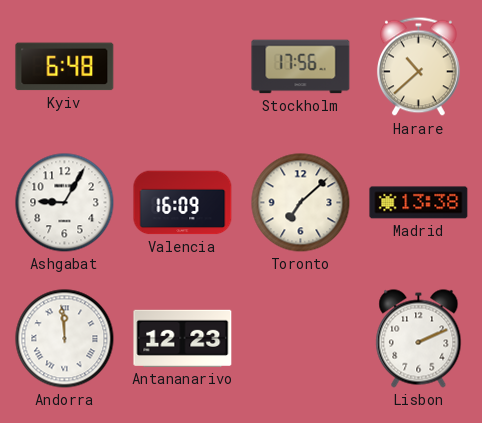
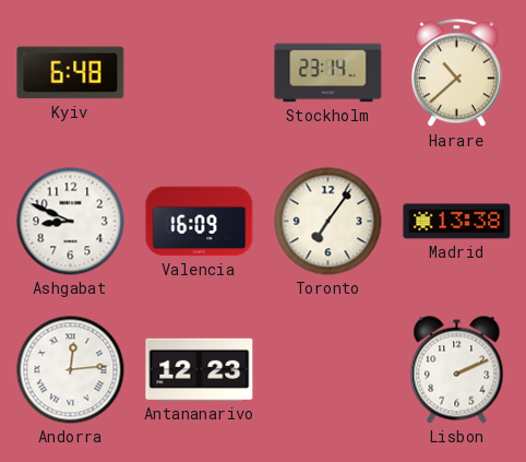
Stockholm: 17:56 -> 23:14 (328, 73)
Ashgabat: 9:05 -> 8:49 (71, 222)
Toronto: 7:08 -> 7:06 (328, 222)
Andorra: 11:59 -> 12:14 (71, 370)
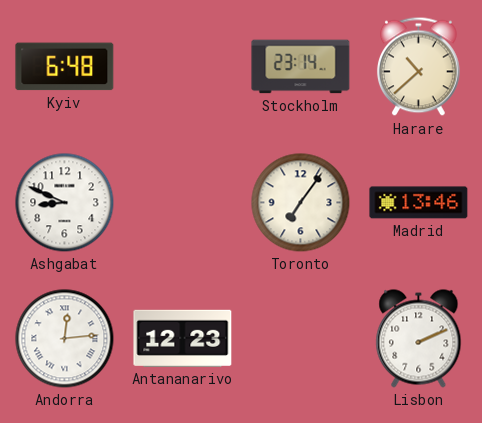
Valencia: 16:09 -> none (200, 222)
Madrid: 13:38 -> 13:46 (419, 203)
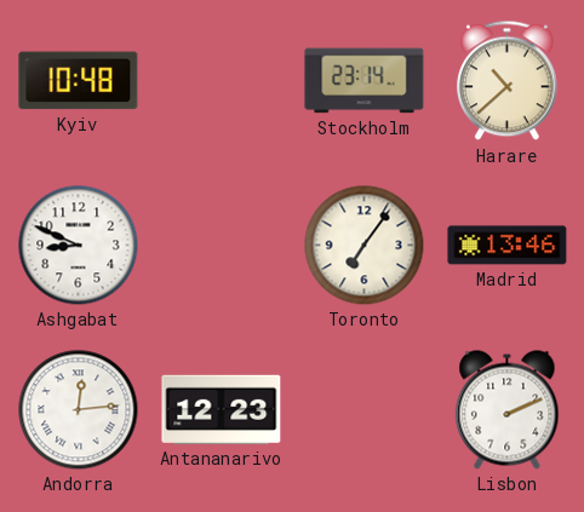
Kyiv: 6:48 -> 10:48 (79, 81)
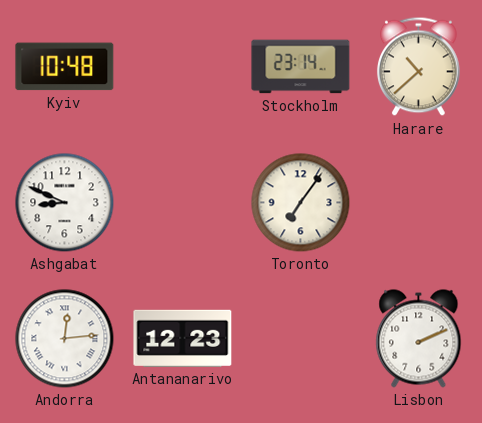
Madrid: 13:46 -> none (508, 246)
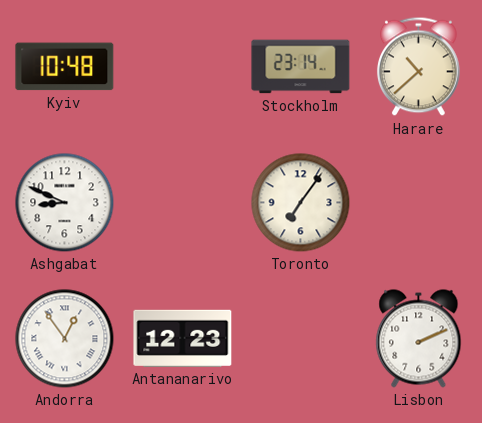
Andorra: 12:14 -> 12:54 (65, 339)
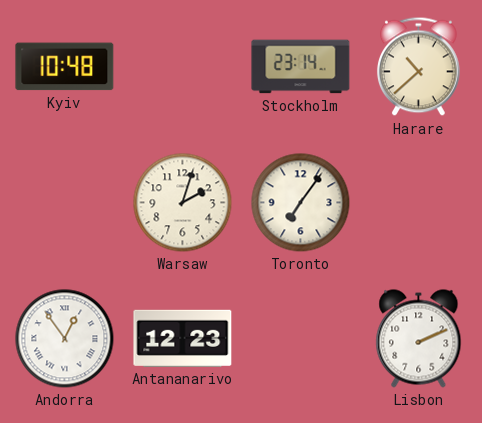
Ashgabat: 8:49 -> none (65, 203)
Warsaw: none -> 2:03 (183, 203)
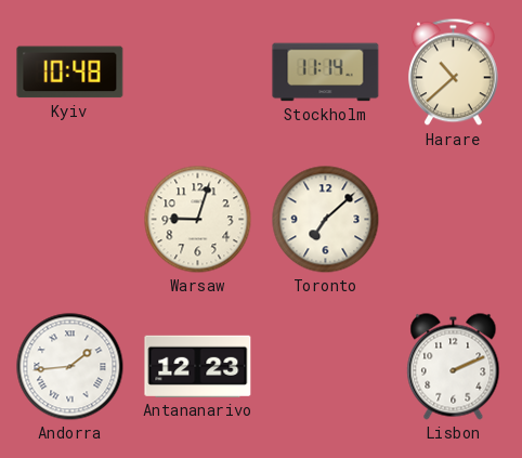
Stockholm: 23:14 -> 11:14 (326, 73)
Warsaw: 2:03 -> 9:03 (198, 220)
Toronto: 7:06 -> 7:08 (326, 220)
Andorra: 12:54 -> 1:44 (70, 367)
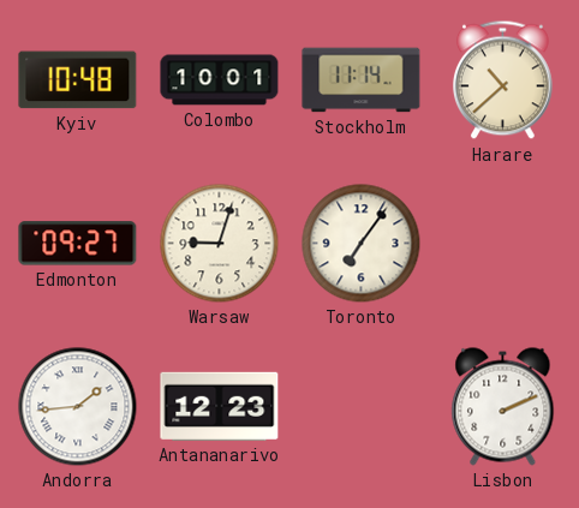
Colombo: none -> 10:01 (220, 80)
Edmonton: none -> 09:27 (78, 244)
Toronto: 7:08 -> 7:06 (362, 244)
